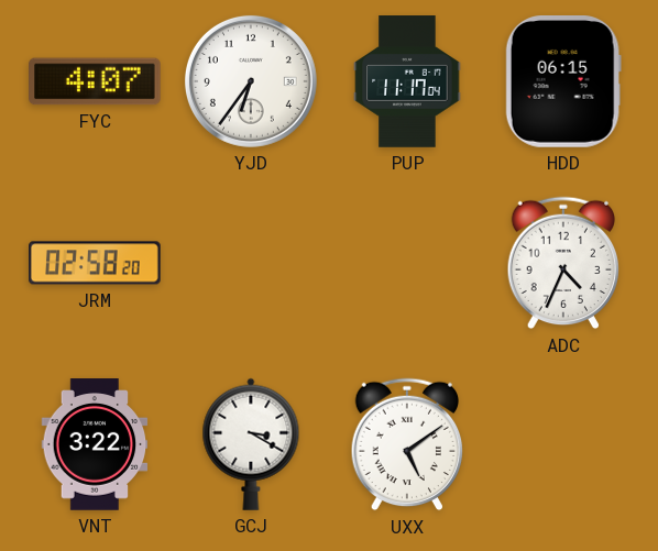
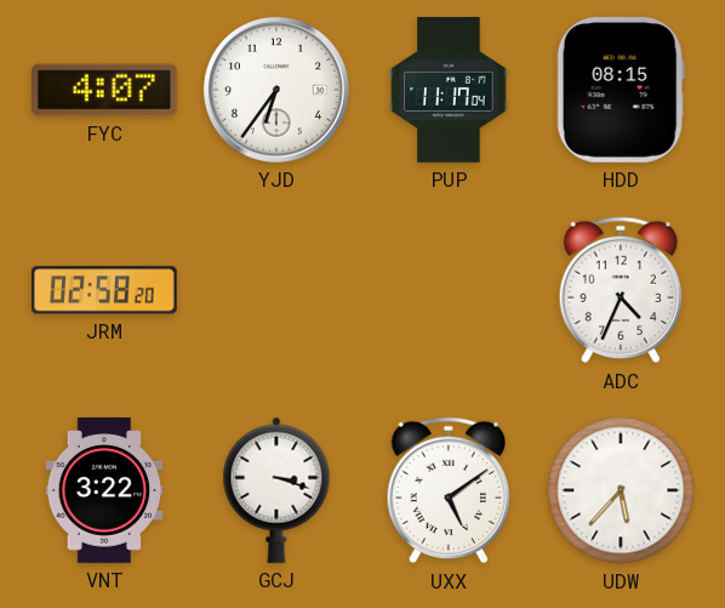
HDD: 06:15 -> 08:15 (621, 91)
GCJ: 3:20 -> 3:18 (276, 490)
UDW: none -> 5:37 (621, 490)
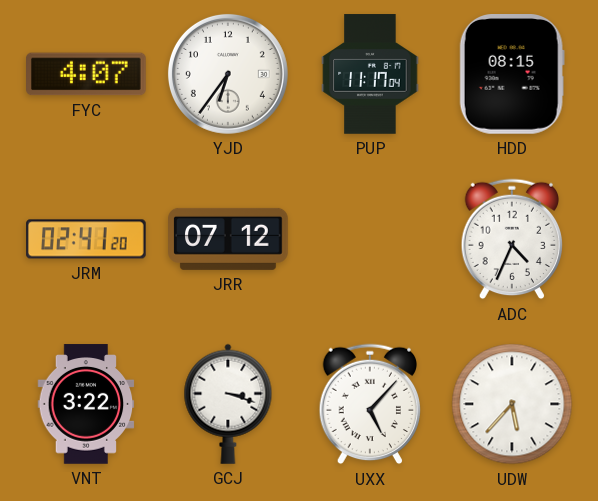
JRM: 02:58 -> 02:41 (86, 239)
JRR: none -> 07:12 (228, 239)
UXX: 5:09 -> 5:07 (369, 404)
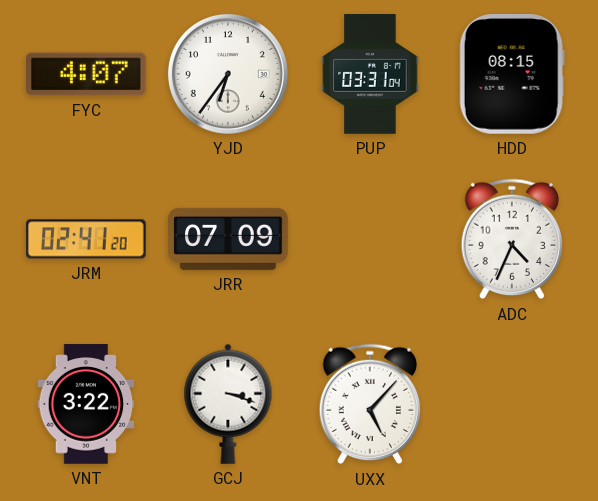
PUP: 11:17 -> 03:31 (370, 74)
JRR: 07:12 -> 07:09 (228, 239)
UDW: 5:37 -> none (512, 404)
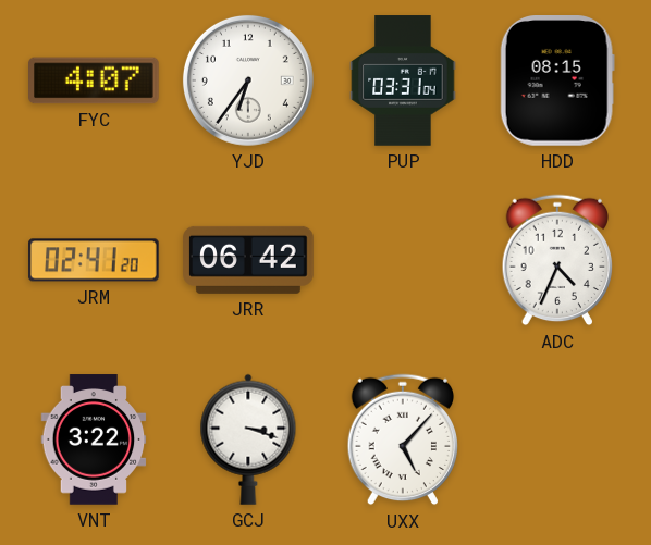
JRR: 07:09 -> 06:42 (248, 260)
